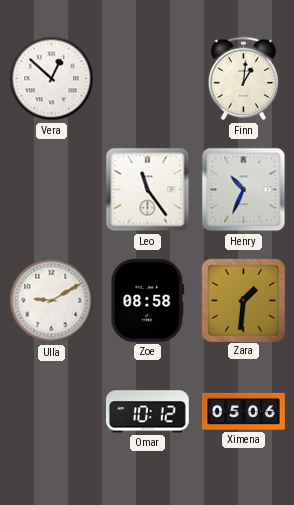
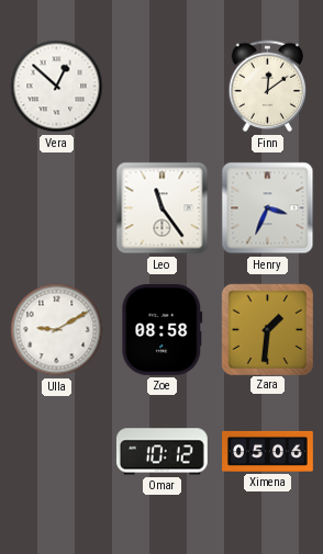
Finn: 1:01 -> 12:09 (268, 87)
Henry: 10:34 -> 3:34 (268, 208)
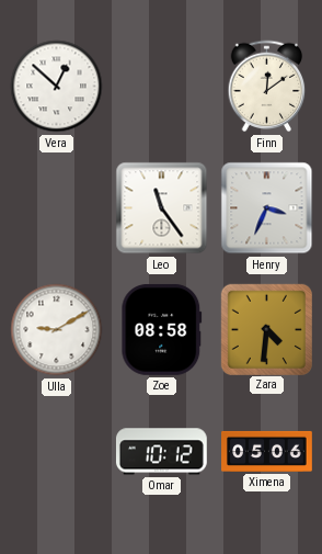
Zara: 1:31 -> 4:31 (266, 329)
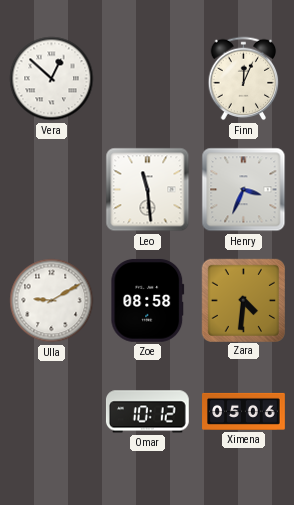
Finn: 12:09 -> 12:04 (244, 79)
Leo: 11:24 -> 11:29 (148, 190)
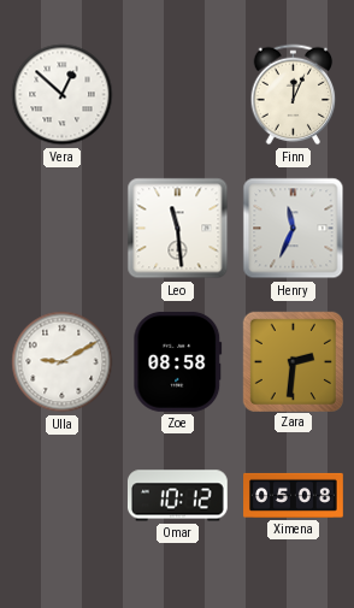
Henry: 3:34 -> 11:34 (294, 229)
Zara: 4:31 -> 2:31 (293, 361)
Ximena: 05:06 -> 05:08 (294, 495)
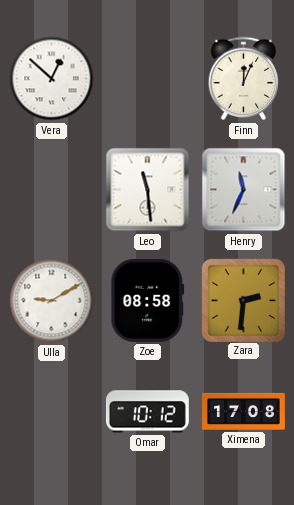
Ximena: 05:08 -> 17:08 (244, 411)
